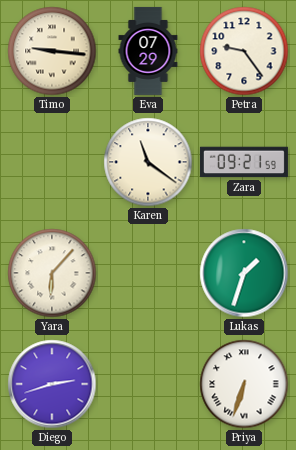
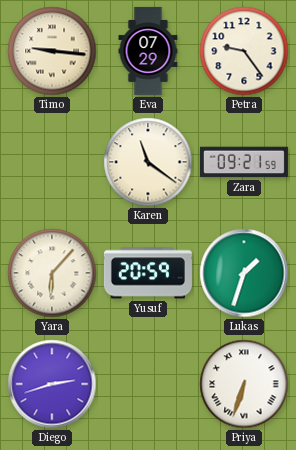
Yusuf: none -> 20:59 (148, 273)
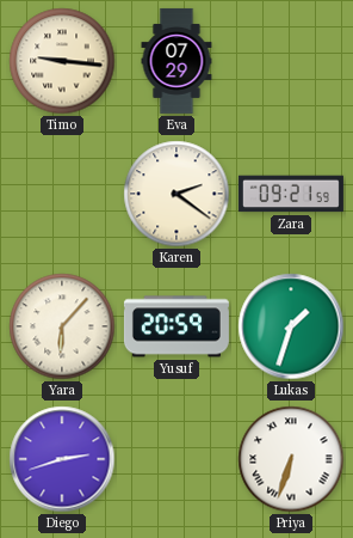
Petra: 9:24 -> none (244, 51)
Karen: 11:21 -> 2:21 (176, 194)
